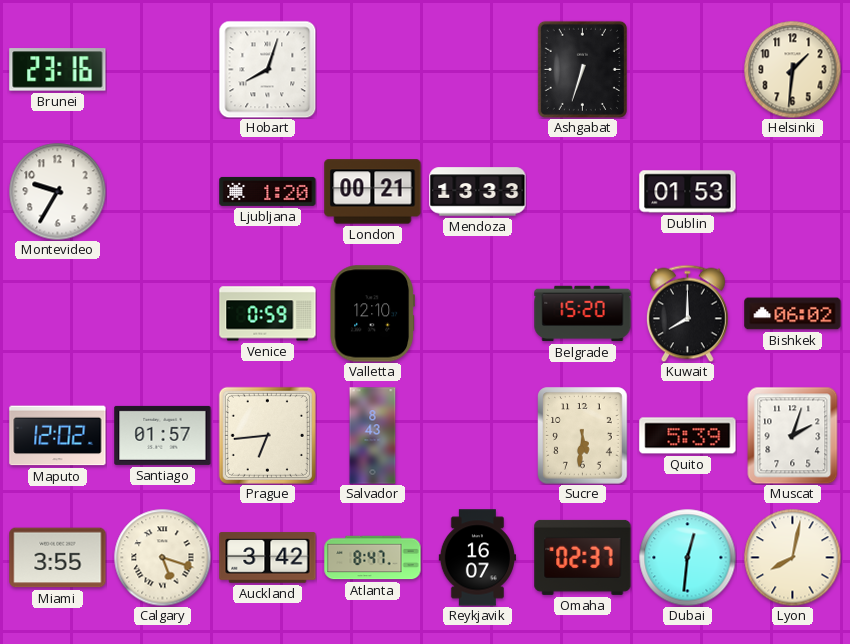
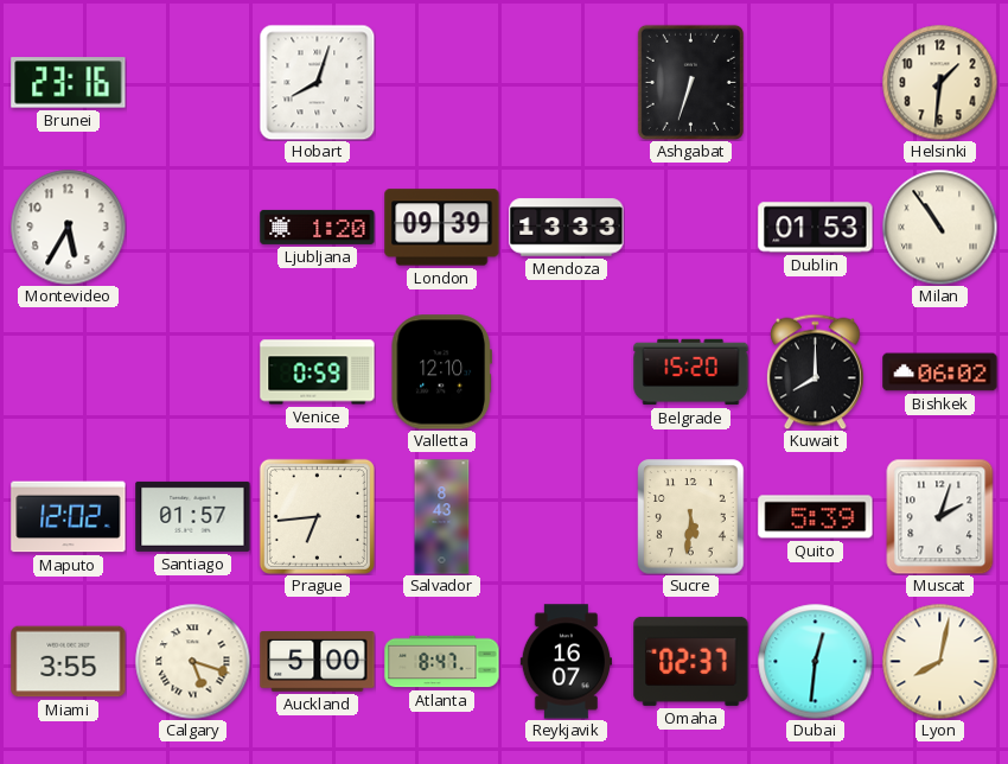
Montevideo: 9:35 -> 5:35 (68, 227)
London: 00:21 -> 09:39 (442, 228)
Milan: none -> 10:54 (939, 227)
Auckland: 3:42 -> 5:00 (318, 662)
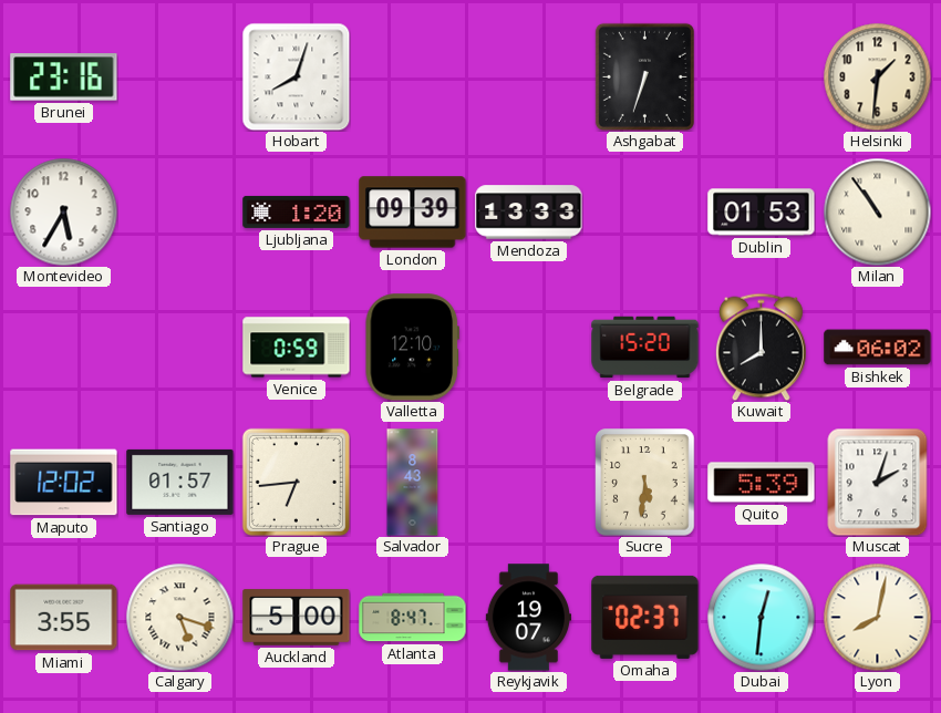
Reykjavik: 16:07 -> 19:07 (528, 618)
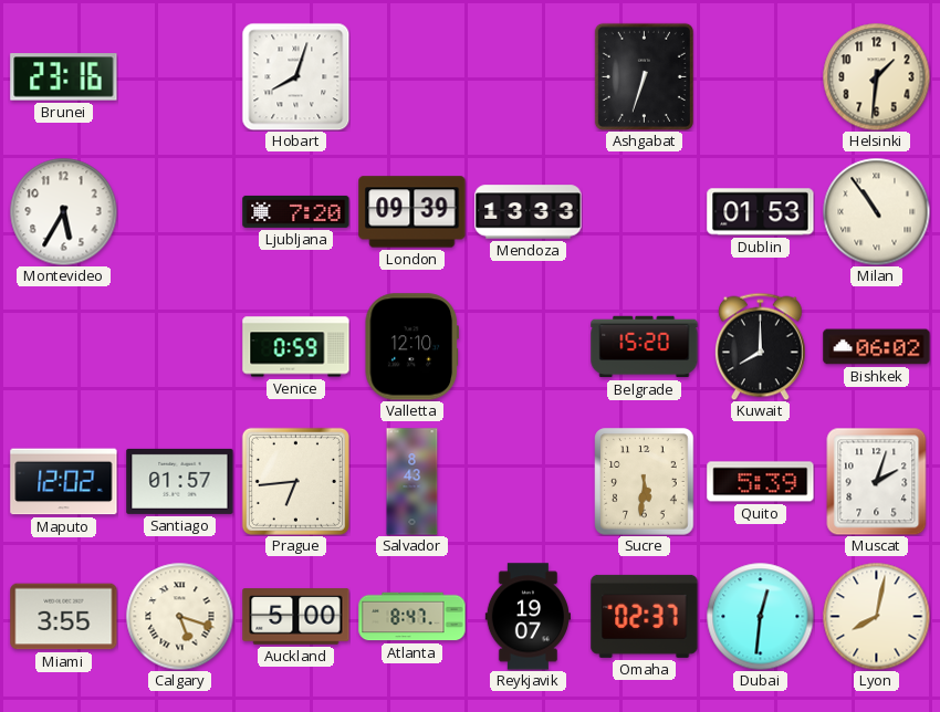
Ljubljana: 1:20 -> 7:20 (296, 211)
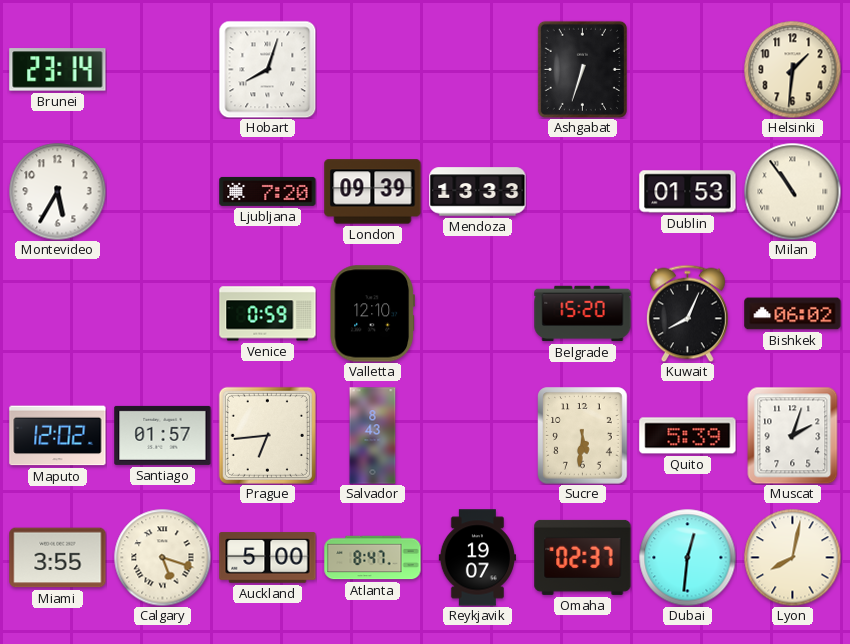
Brunei: 23:16 -> 23:14 (58, 70)
Kuwait: 8:00 -> 8:04 (687, 313)
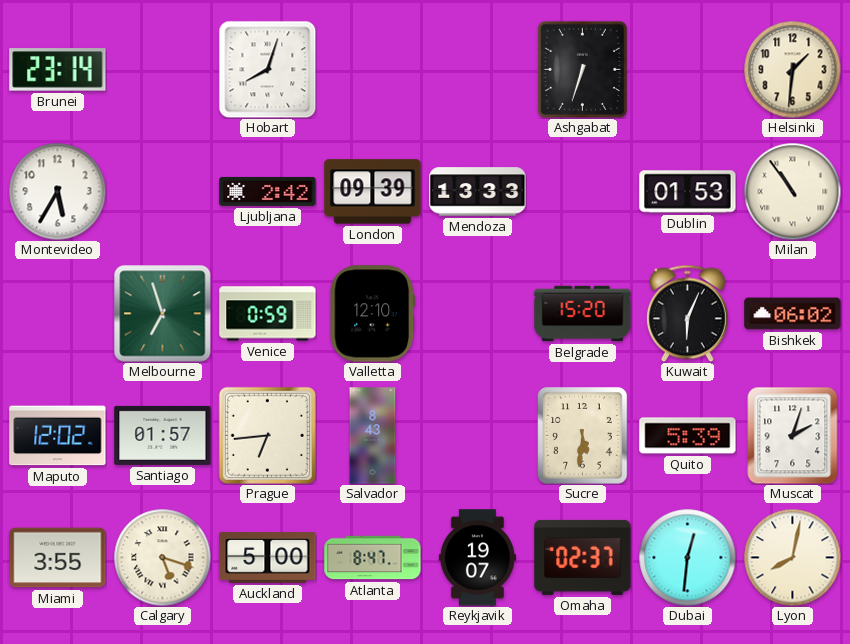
Ljubljana: 7:20 -> 2:42 (268, 191)
Melbourne: none -> 6:57 (163, 314)
Kuwait: 8:04 -> 6:04 (687, 313)
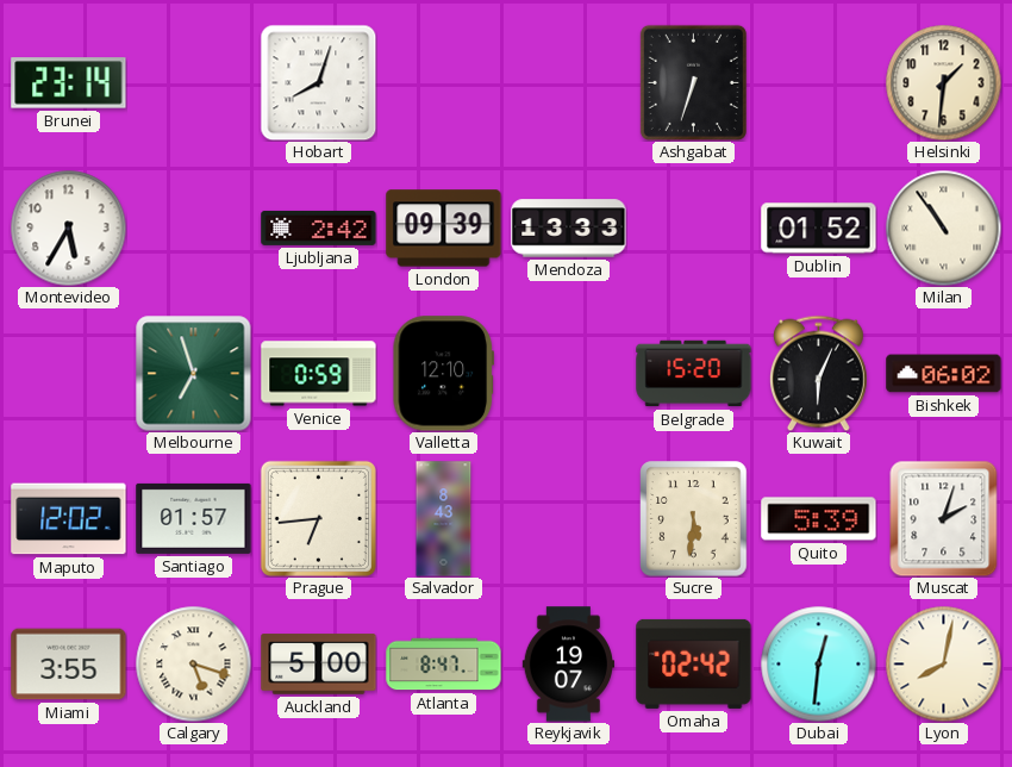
Dublin: 01:53 -> 01:52 (819, 229)
Omaha: 02:37 -> 02:42 (694, 663)
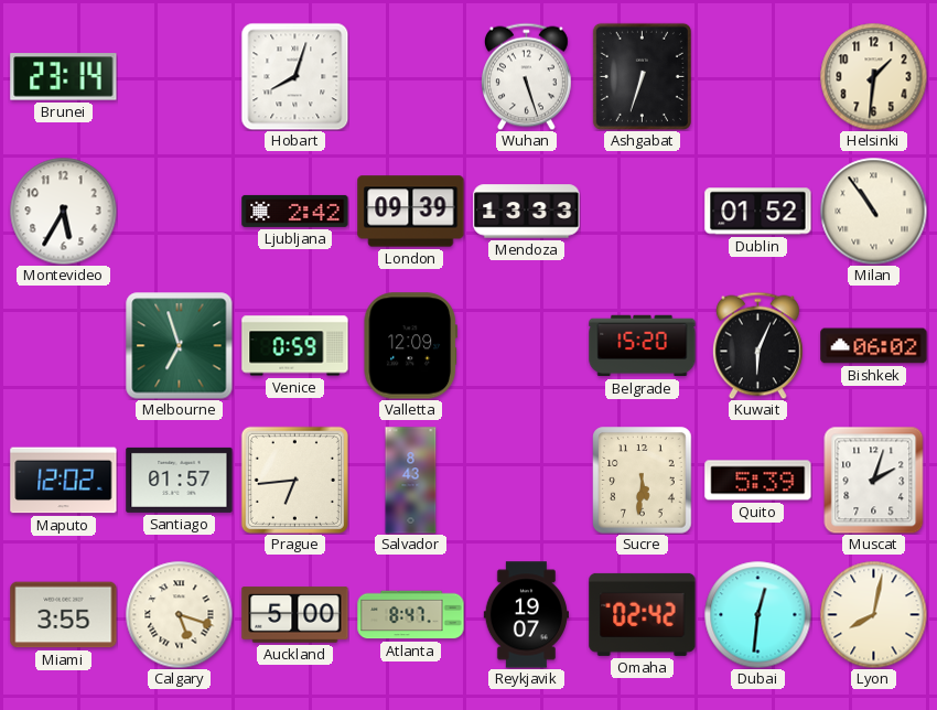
Wuhan: none -> 5:27 (526, 76)
Valletta: 12:10 -> 12:09 (410, 346)
